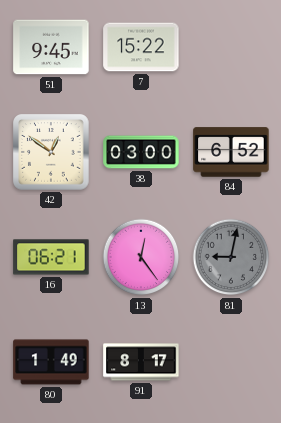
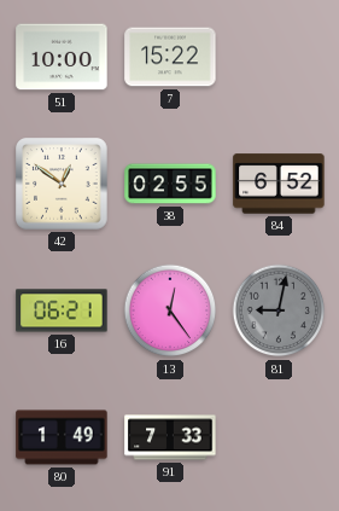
51: 9:45 -> 10:00 (62, 57)
38: 03:00 -> 02:55 (170, 184)
91: 8:17 -> 7:33 (170, 437)
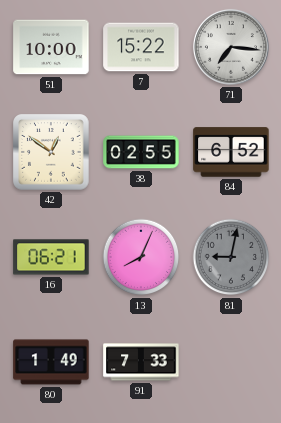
71: none -> 7:16 (231, 47)
13: 12:24 -> 8:04 (141, 257)
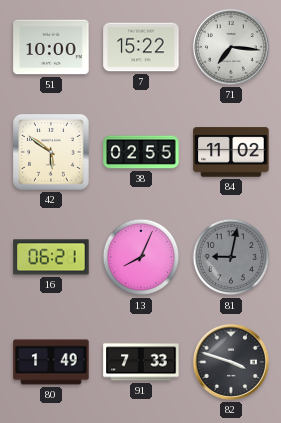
42: 12:51 -> 5:51 (51, 152)
84: 6:52 -> 11:02 (231, 152)
82: none -> 3:48 (231, 362)
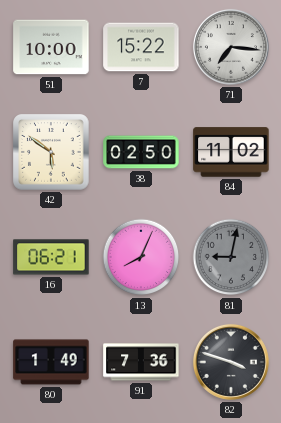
38: 02:55 -> 02:50 (141, 152)
91: 7:33 -> 7:36 (141, 362)
